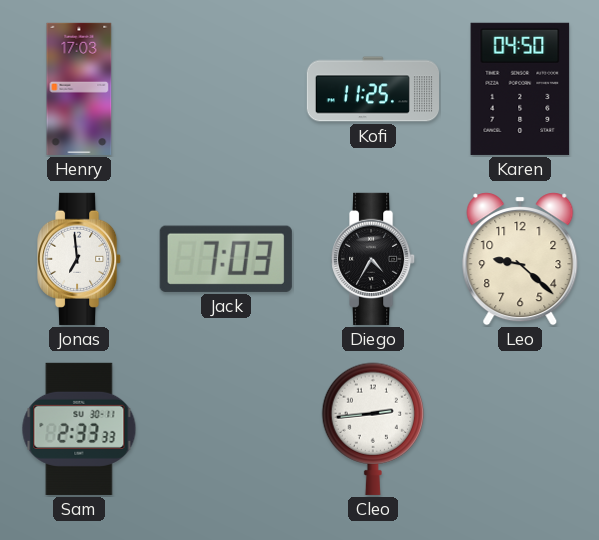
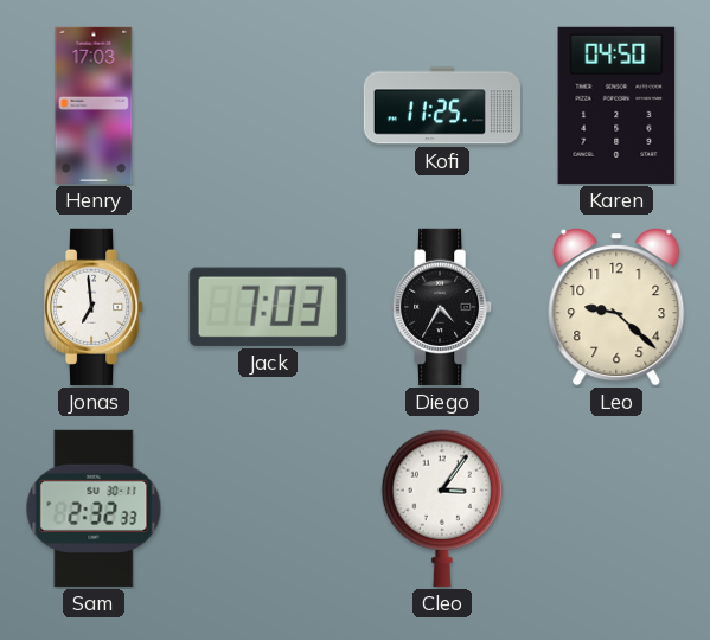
Sam: 2:33 -> 2:32 (94, 508)
Cleo: 2:44 -> 3:06 (441, 508)
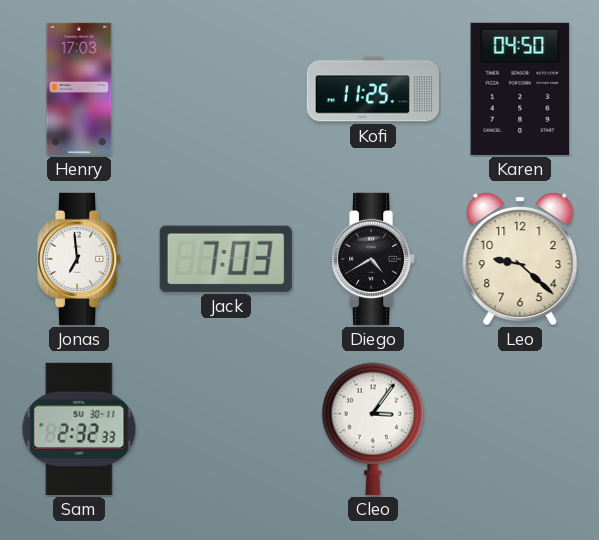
Diego: 4:35 -> 4:40 (374, 259)
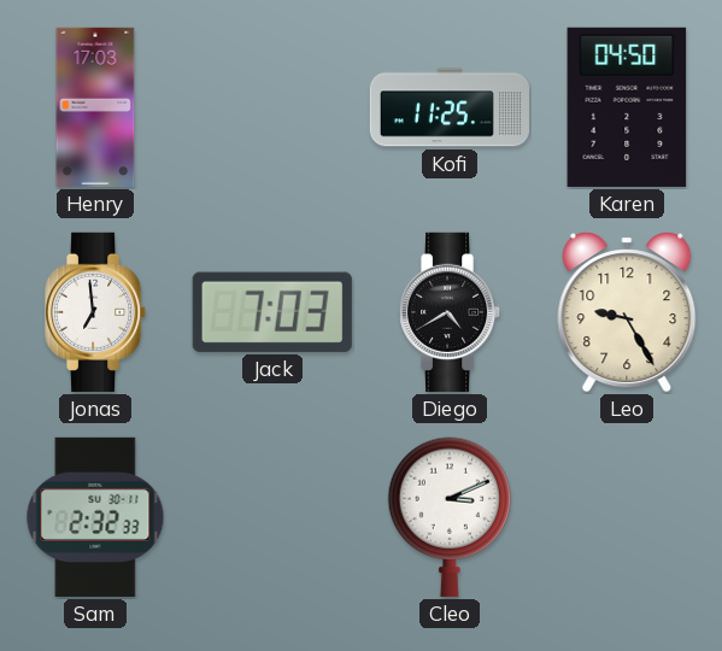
Leo: 9:22 -> 9:25 (627, 312)
Cleo: 3:06 -> 3:11 (448, 517)
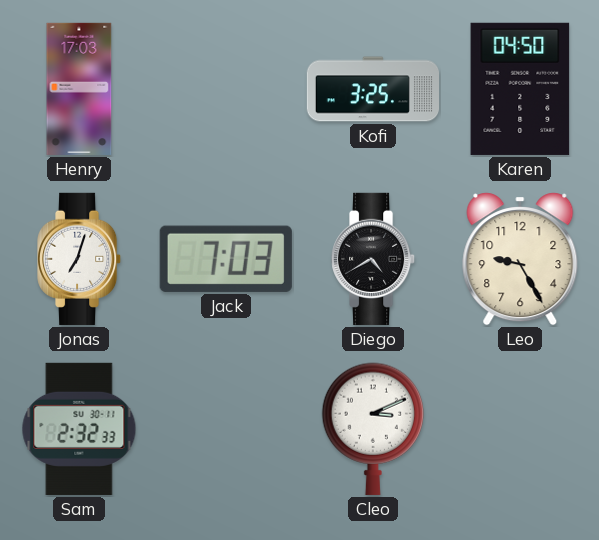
Kofi: 11:25 -> 3:25 (372, 89)
Jonas: 6:59 -> 7:03 (80, 259)
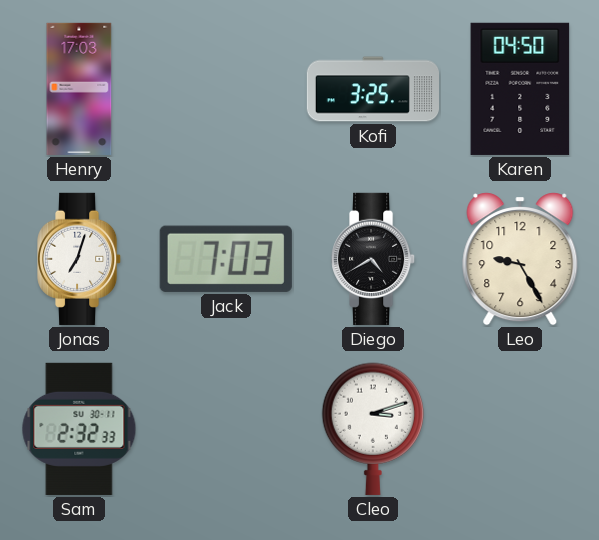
Cleo: 3:11 -> 3:12 (372, 429)
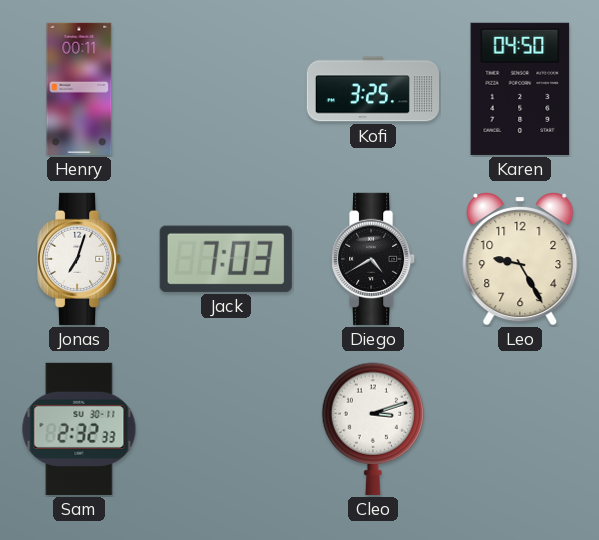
Henry: 17:03 -> 00:11 (79, 89)
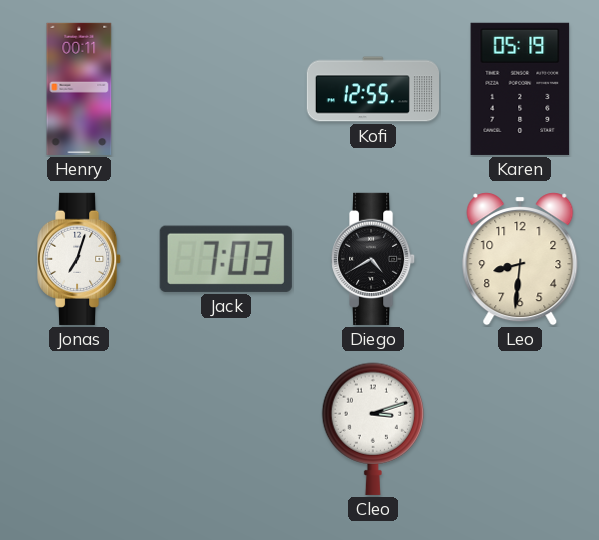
Kofi: 3:25 -> 12:55 (372, 89)
Karen: 04:50 -> 05:19 (520, 89)
Leo: 9:25 -> 8:31 (520, 259)
Sam: 2:32 -> none (79, 429)
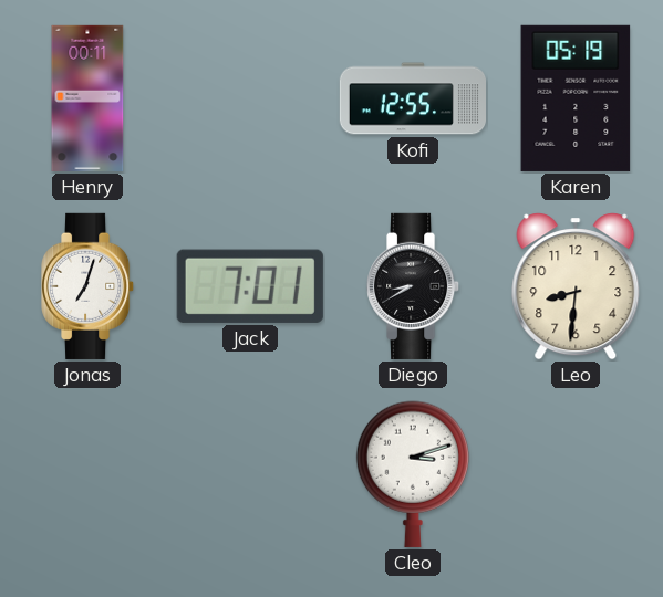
Jack: 7:03 -> 7:01 (250, 286)
Diego: 4:40 -> 8:40 (414, 286)
